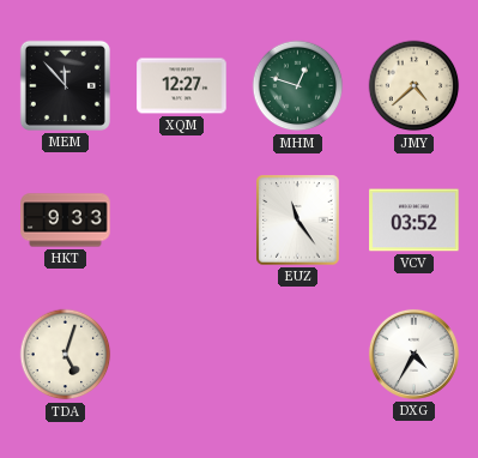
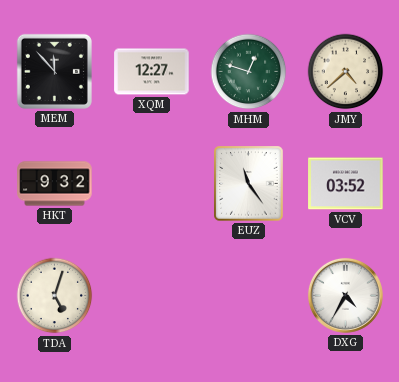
HKT: 9:33 -> 9:32 (55, 184)
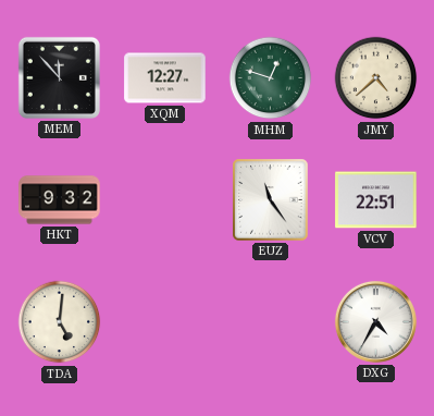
VCV: 03:52 -> 22:51 (376, 200)
TDA: 5:03 -> 5:01 (60, 322)
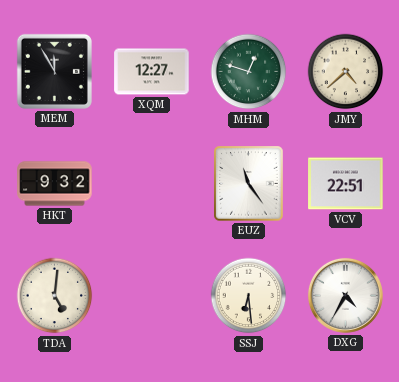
MEM: 11:53 -> 11:55 (54, 71)
SSJ: none -> 6:29 (249, 296)
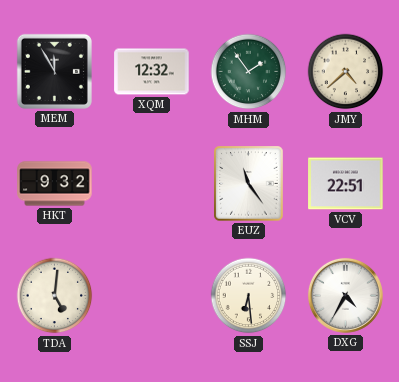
XQM: 12:27 -> 12:32 (152, 72)
MHM: 12:48 -> 1:54 (249, 72)
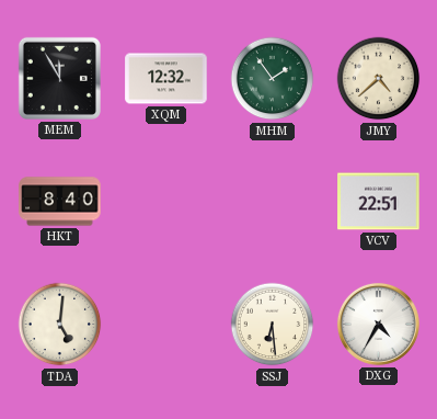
HKT: 9:32 -> 8:40 (60, 202)
EUZ: 11:24 -> none (249, 184)
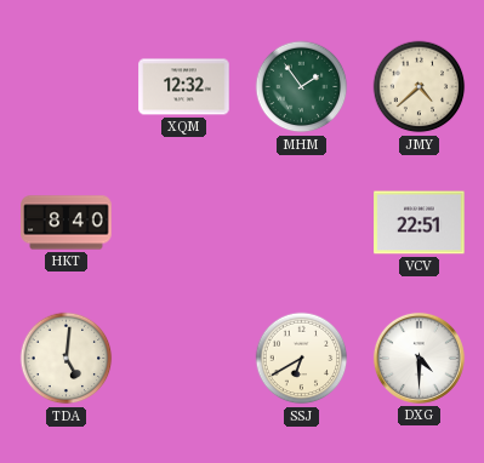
MEM: 11:55 -> none (59, 78)
SSJ: 6:29 -> 6:40 (302, 359)
DXG: 4:35 -> 4:30 (418, 358)
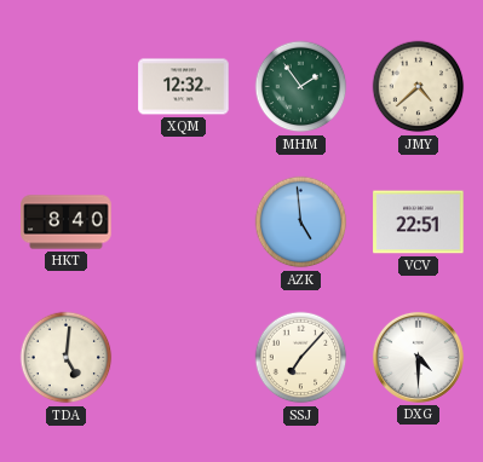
AZK: none -> 4:59 (301, 223)
SSJ: 6:40 -> 7:07 (301, 358)
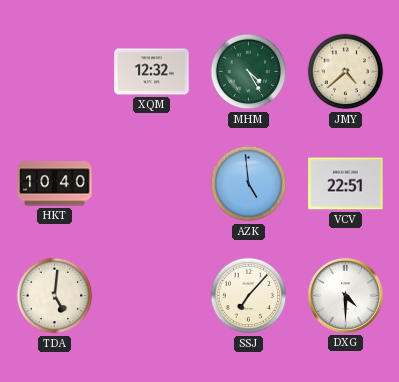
MHM: 1:54 -> 4:25 (249, 72)
HKT: 8:40 -> 10:40 (55, 184)
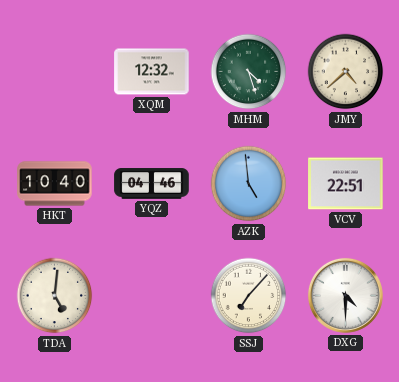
MHM: 4:25 -> 4:27 (249, 72)
YQZ: none -> 04:46 (152, 184)
